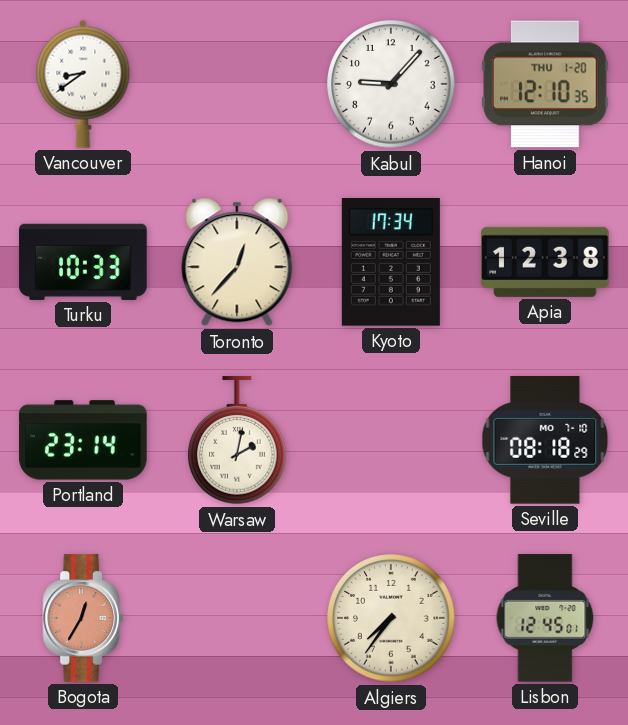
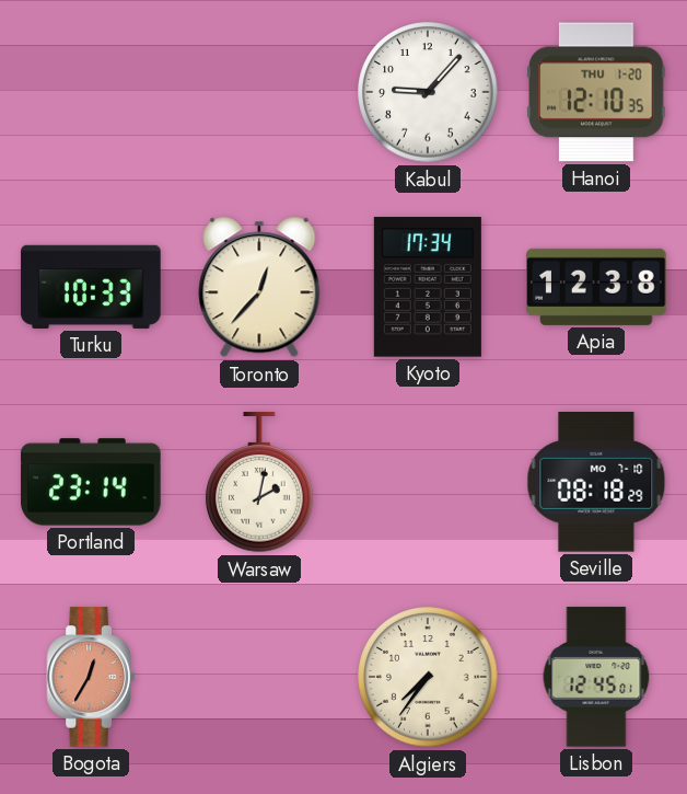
Vancouver: 8:39 -> none (83, 84)
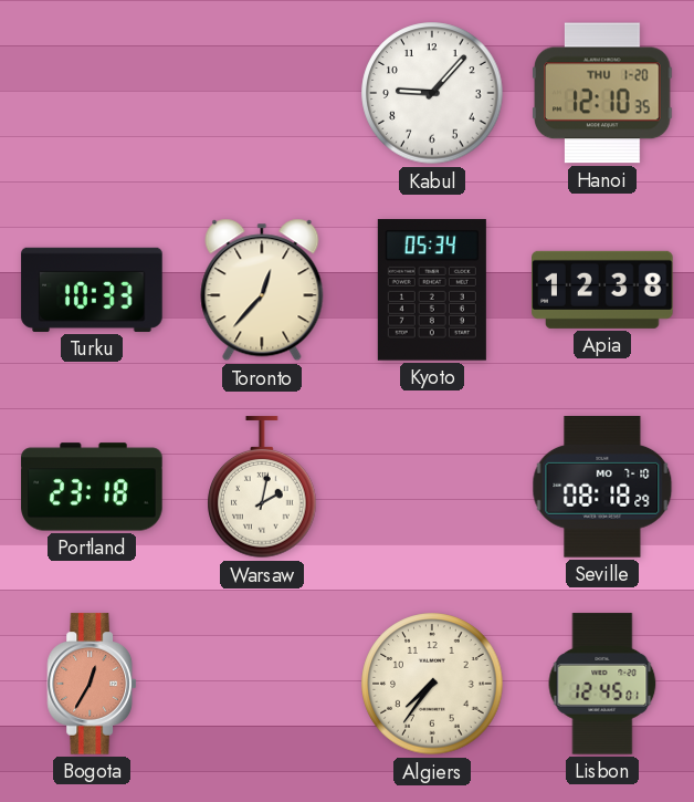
Kyoto: 17:34 -> 05:34 (432, 290)
Portland: 23:14 -> 23:18 (92, 487)
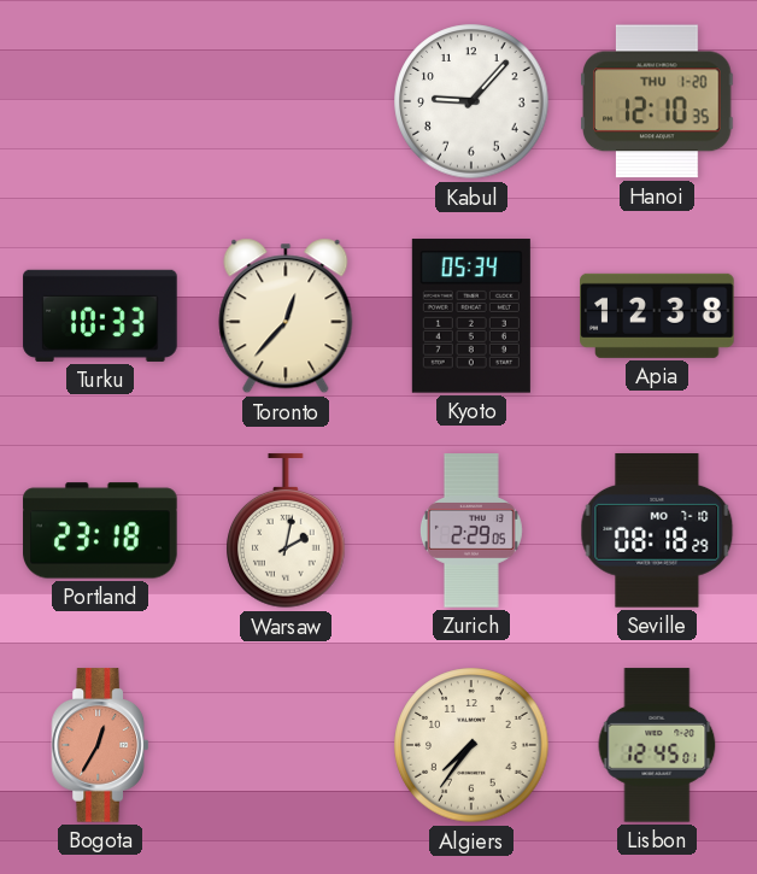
Zurich: none -> 2:29 (471, 530)
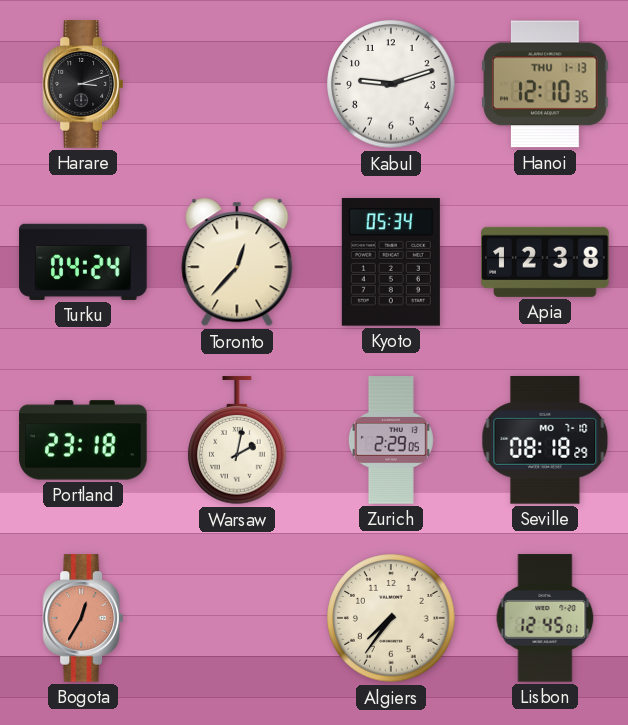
Harare: none -> 3:12 (82, 84)
Kabul: 9:07 -> 9:12 (391, 84)
Hanoi date: THU 1-20 -> THU 1-13 (545, 84)
Turku: 10:33 -> 04:24 (83, 262)
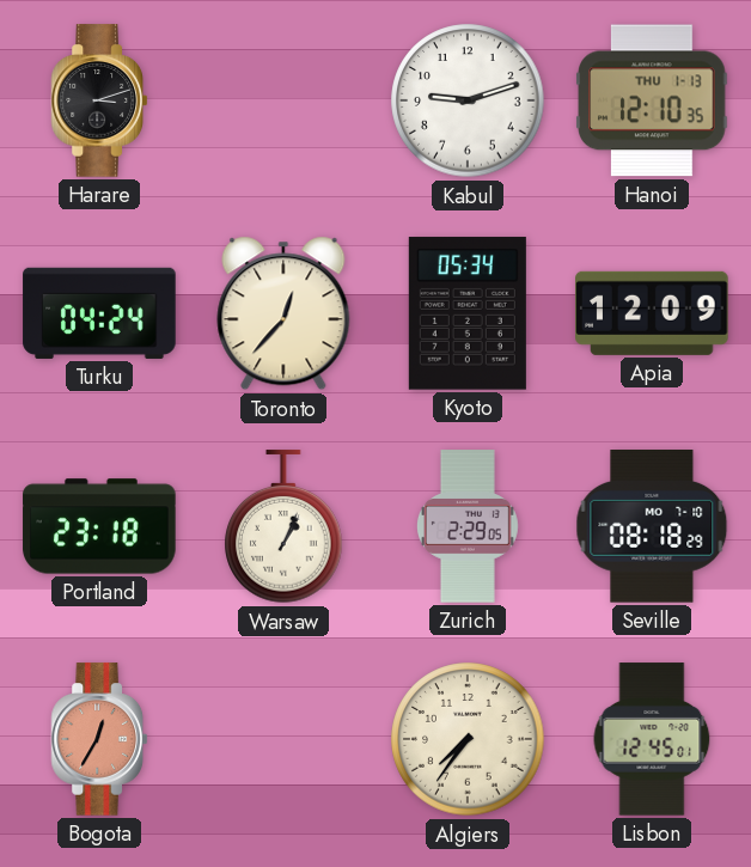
Apia: 12:38 -> 12:09 (652, 313)
Warsaw: 2:02 -> 1:04 (283, 527)
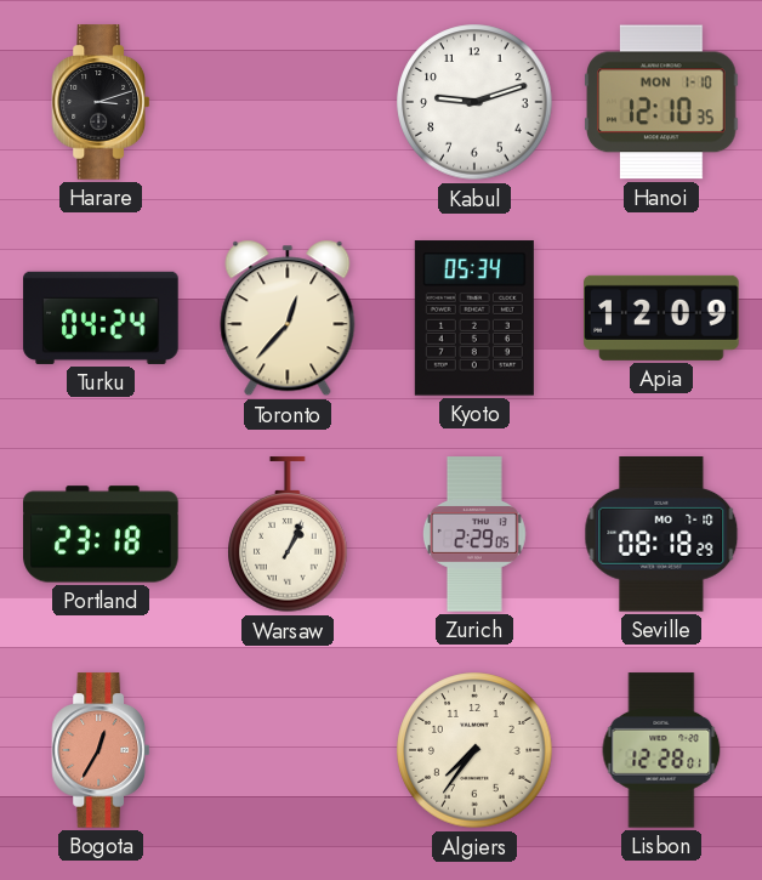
Hanoi date: THU 1-13 -> MON 1-10 (661, 102)
Lisbon: 12:45 -> 12:28 (661, 750)
